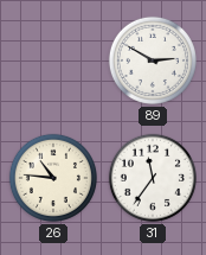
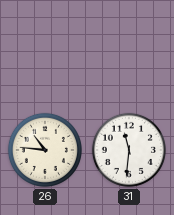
89: 2:50 -> none (153, 60)
31: 11:36 -> 11:31 (129, 150)
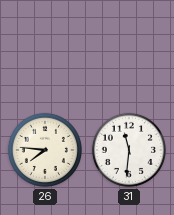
26: 10:46 -> 7:46 (45, 150)
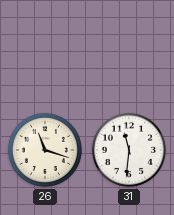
26: 7:46 -> 11:18 (45, 150)
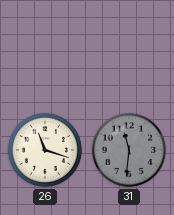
31 dial: white -> grey (129, 150)
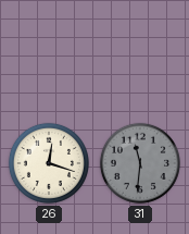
26: 11:18 -> 12:18 (49, 163)
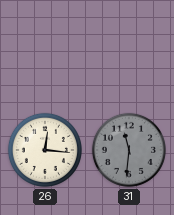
26: 12:18 -> 12:16 (45, 150)
